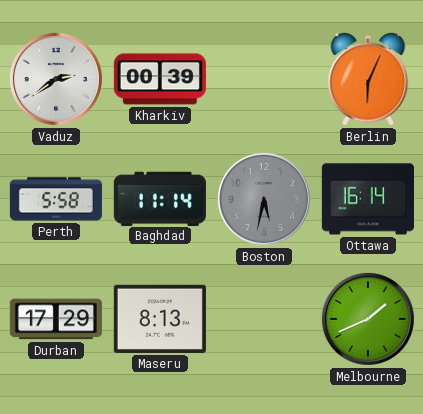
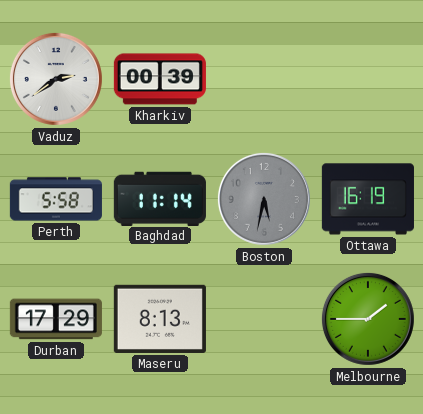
Berlin: 6:04 -> none (368, 79)
Ottawa: 16:14 -> 16:19 (368, 199)
Melbourne: 1:41 -> 1:45 (368, 319)
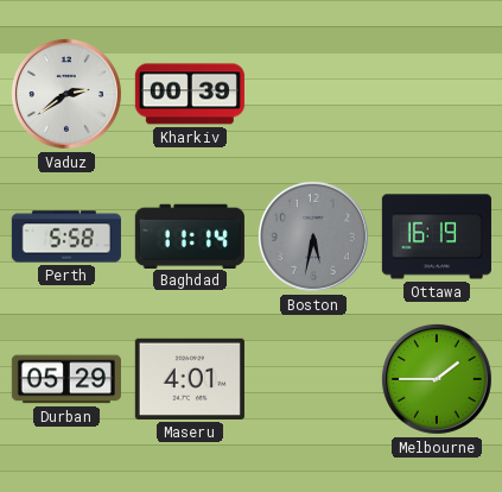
Durban: 17:29 -> 05:29 (66, 379)
Maseru: 8:13 -> 4:01 (190, 379)
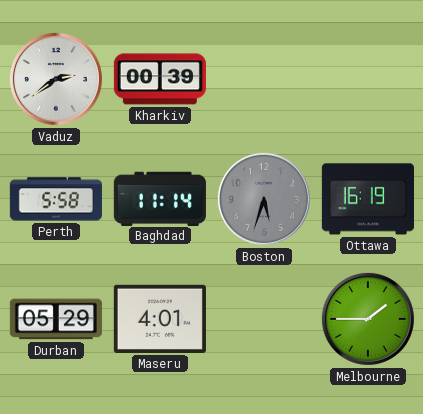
Boston: 5:32 -> 5:33 (264, 199)
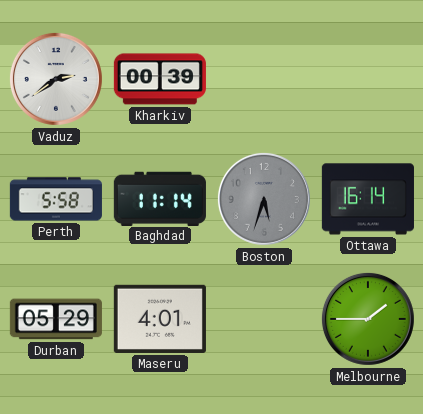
Ottawa: 16:19 -> 16:14 (368, 199)
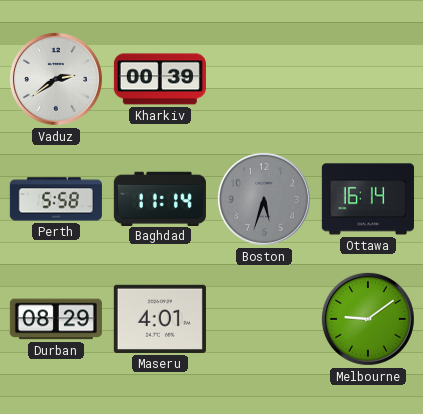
Durban: 05:29 -> 08:29 (56, 319)
Melbourne: 1:45 -> 9:09 (368, 319)
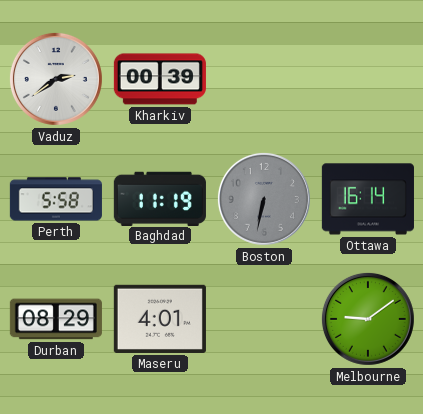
Baghdad: 11:14 -> 11:19 (160, 198)
Boston: 5:33 -> 6:32 (264, 199)
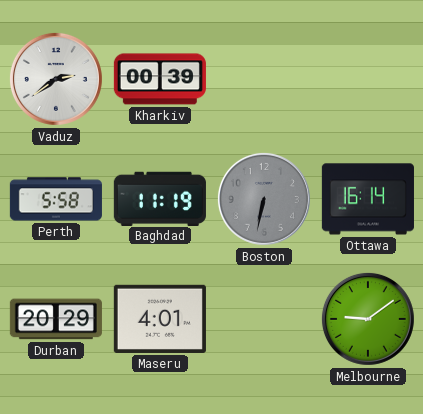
Durban: 08:29 -> 20:29 (56, 319)
